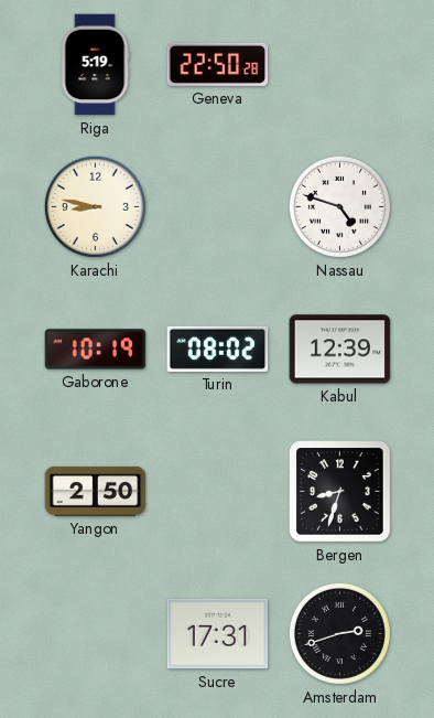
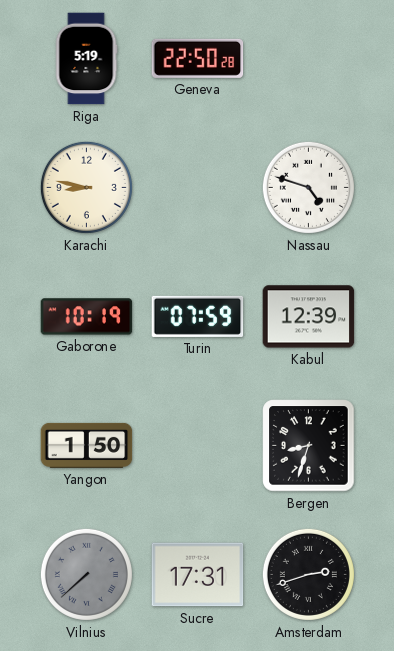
Turin: 08:02 -> 07:59 (198, 316)
Yangon: 2:50 -> 1:50 (87, 445)
Vilnius: none -> 7:38 (86, 574)
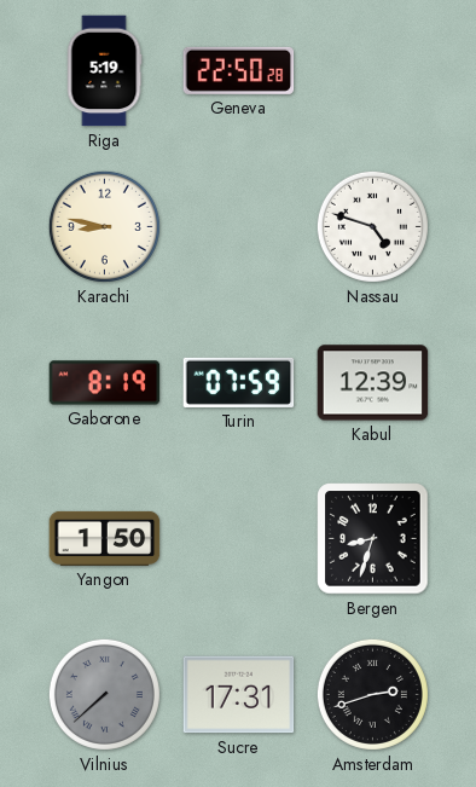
Gaborone: 10:19 -> 8:19 (105, 383)
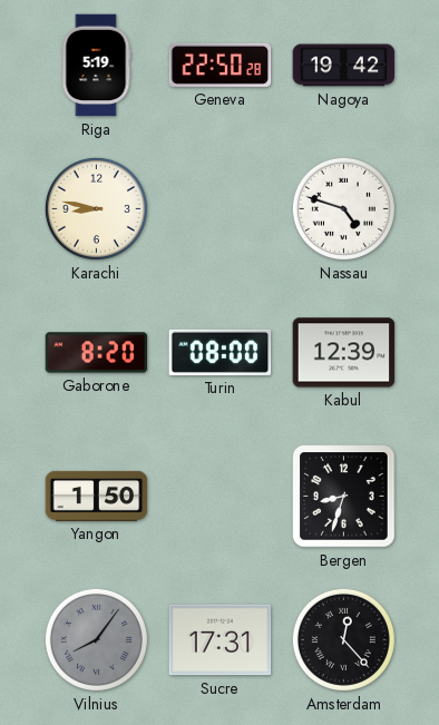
Nagoya: none -> 19:42 (344, 66)
Gaborone: 8:19 -> 8:20 (97, 353)
Turin: 07:59 -> 08:00 (221, 352)
Vilnius: 7:38 -> 8:06 (96, 639)
Amsterdam: 2:42 -> 12:23 (343, 639)
